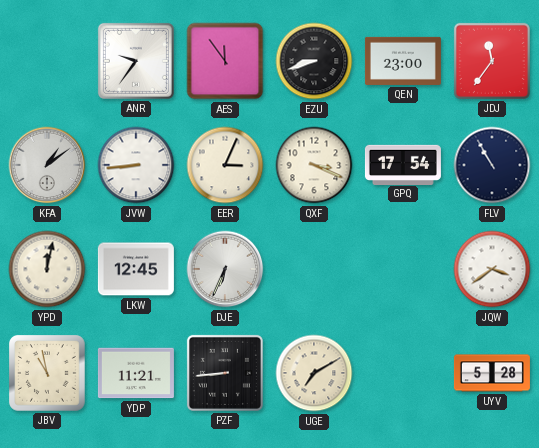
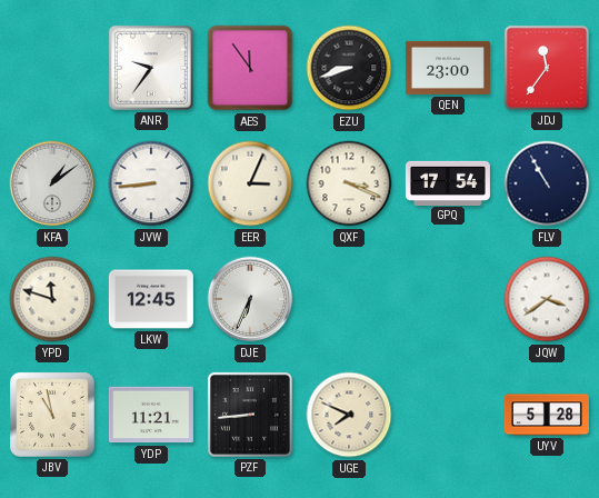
YPD: 12:02 -> 11:48 (52, 299)
UGE: 7:10 -> 7:49 (349, 415)
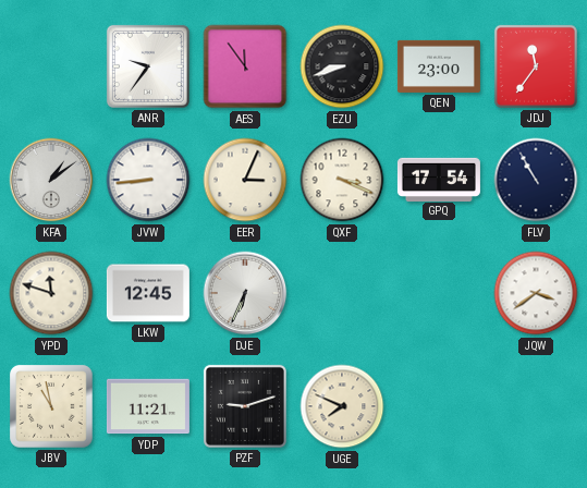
PZF: 8:44 -> 9:12 (245, 406)
UYV: 5:28 -> none (547, 415)
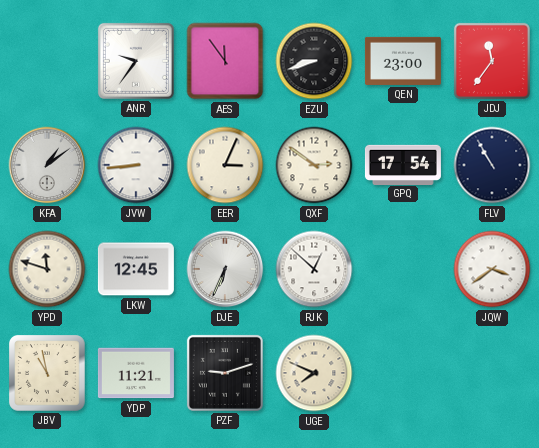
QXF: 3:19 -> 2:51 (314, 165)
RJK: none -> 12:52 (314, 269)
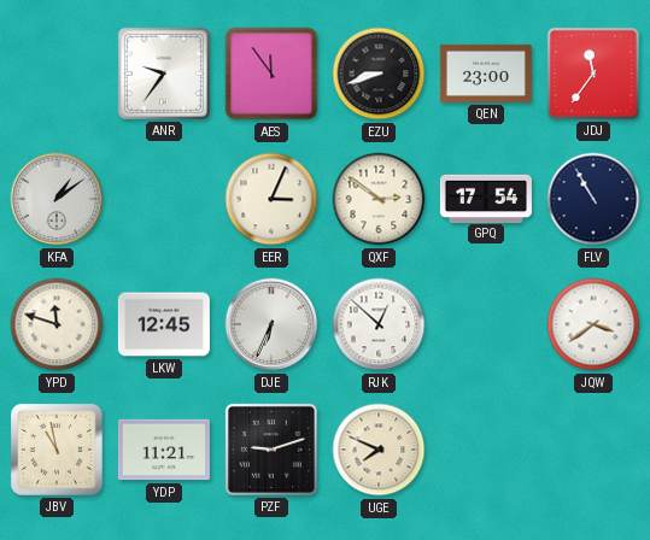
JVW: 8:44 -> none (136, 165)
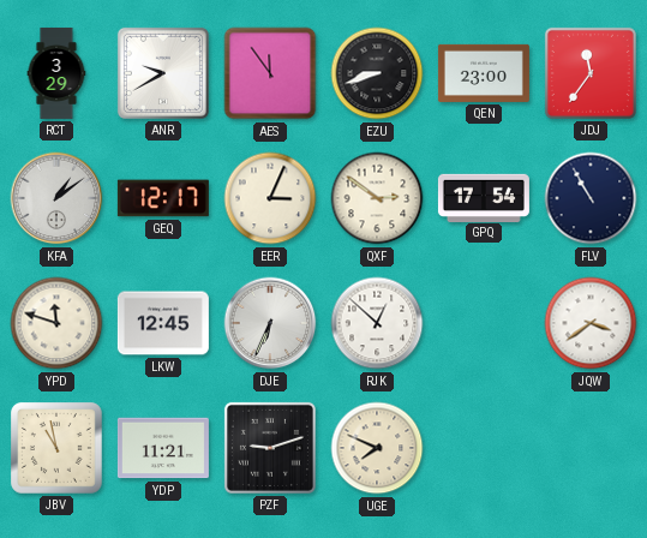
RCT: none -> 3:29 (56, 73)
ANR: 9:36 -> 9:40 (163, 73)
GEQ: none -> 12:17 (163, 198)
